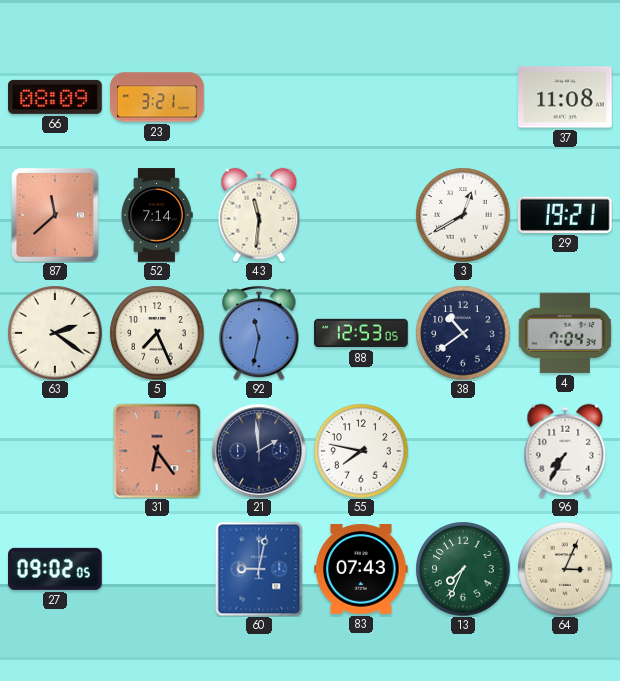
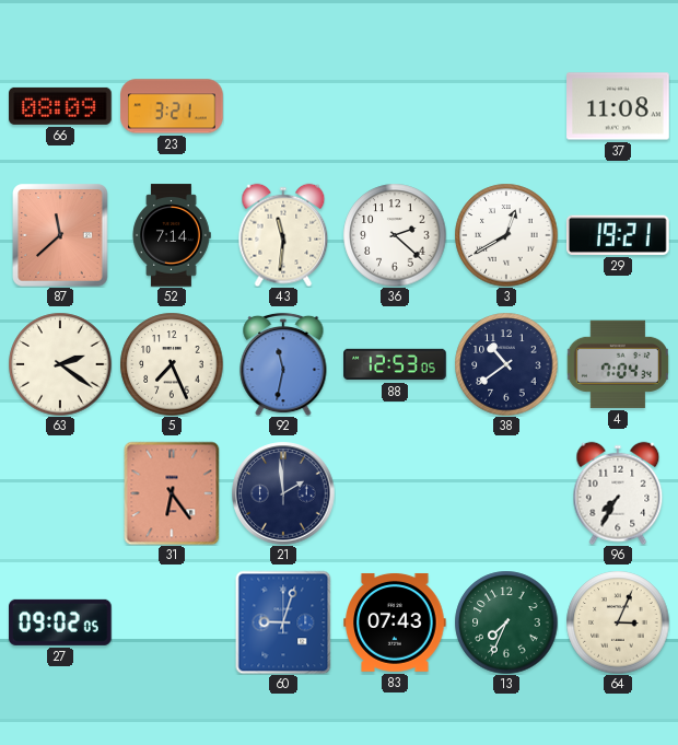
36: none -> 2:22 (395, 235)
55: 7:47 -> none (361, 451)
60: 9:02 -> 9:03 (283, 622)
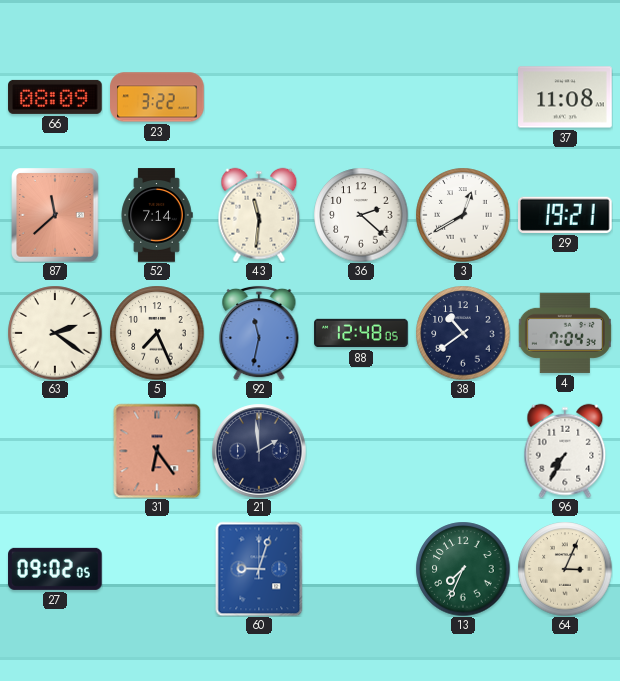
23: 3:21 -> 3:22 (157, 97)
88: 12:53 -> 12:48 (361, 333)
83: 07:43 -> none (395, 622)
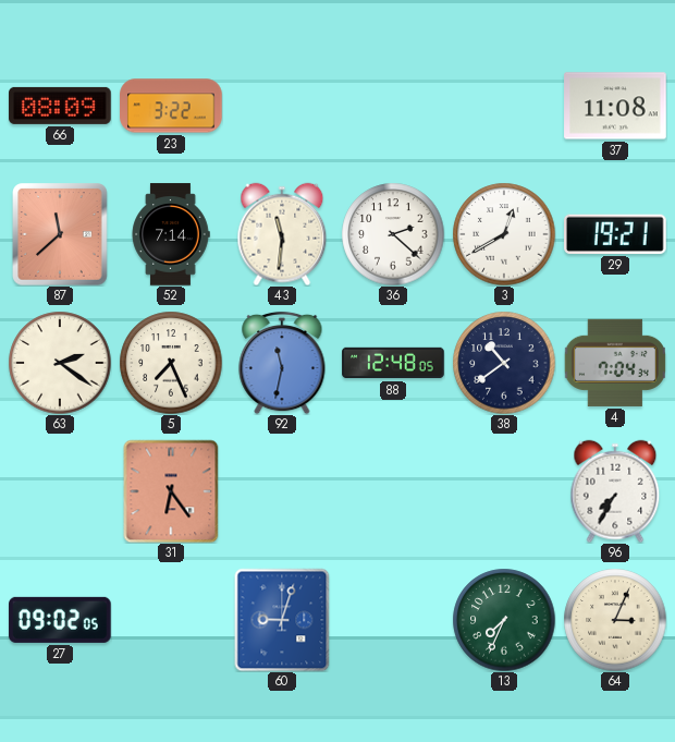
21: 1:59 -> none (259, 451)
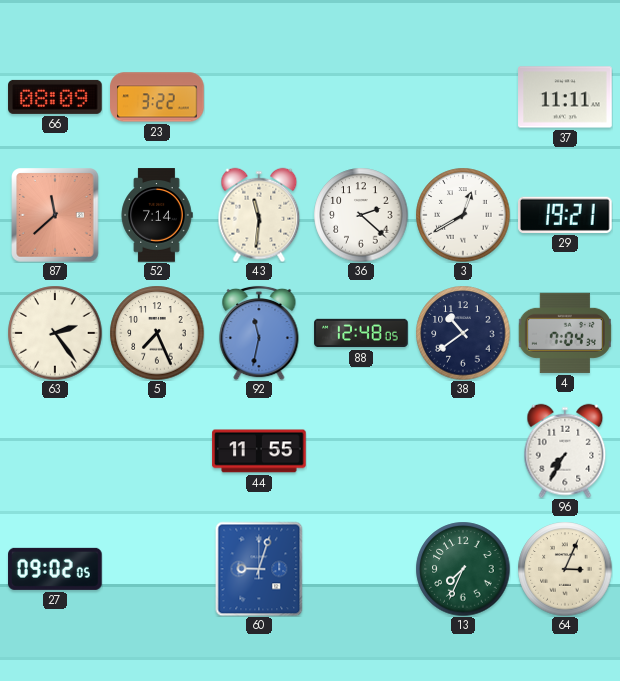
37: 11:08 -> 11:11 (565, 97)
63: 2:21 -> 2:24 (55, 333)
31: 6:24 -> none (171, 491)
44: none -> 11:55 (259, 451)
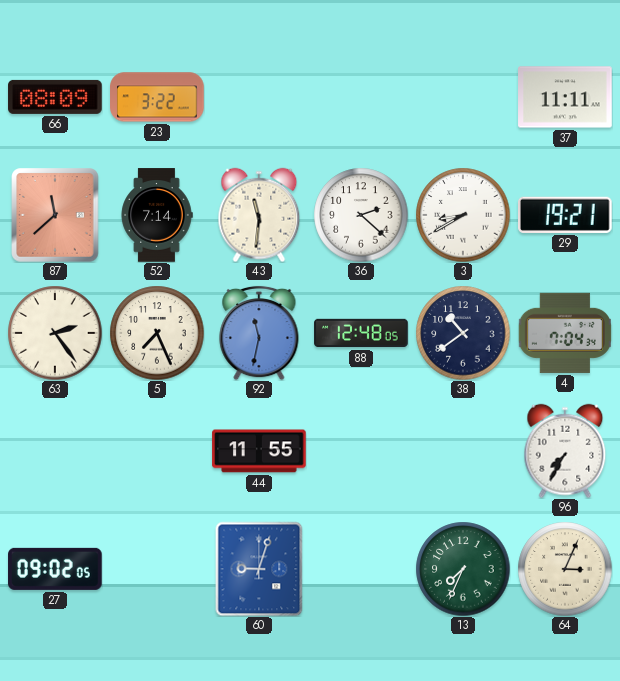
3: 12:40 -> 8:40 (463, 215)
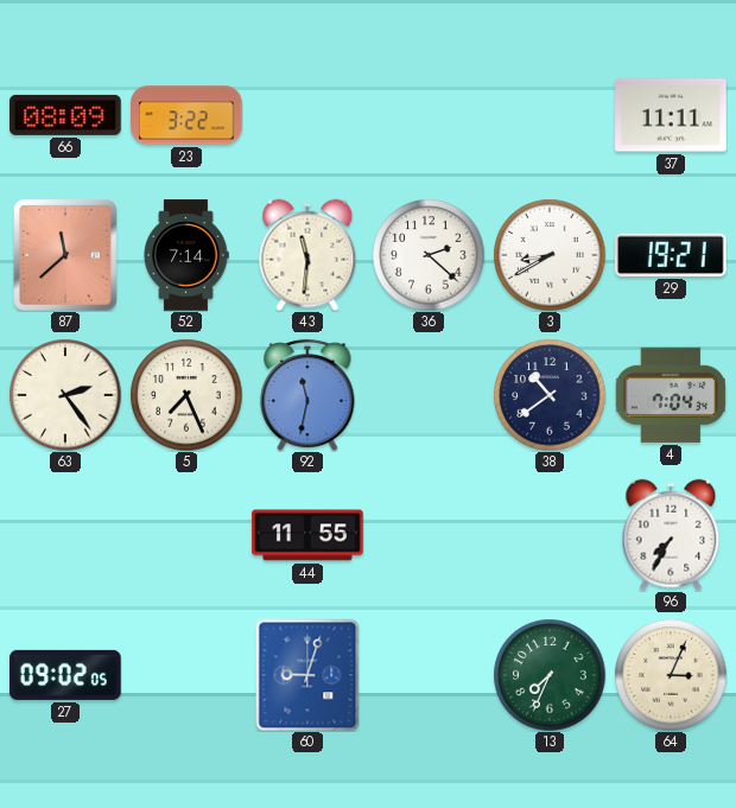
88: 12:48 -> none (361, 333)
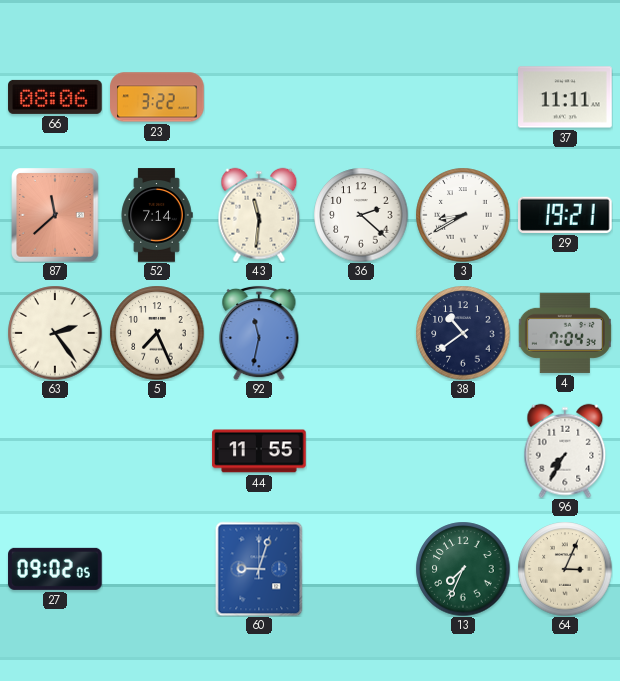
66: 08:09 -> 08:06 (55, 97)
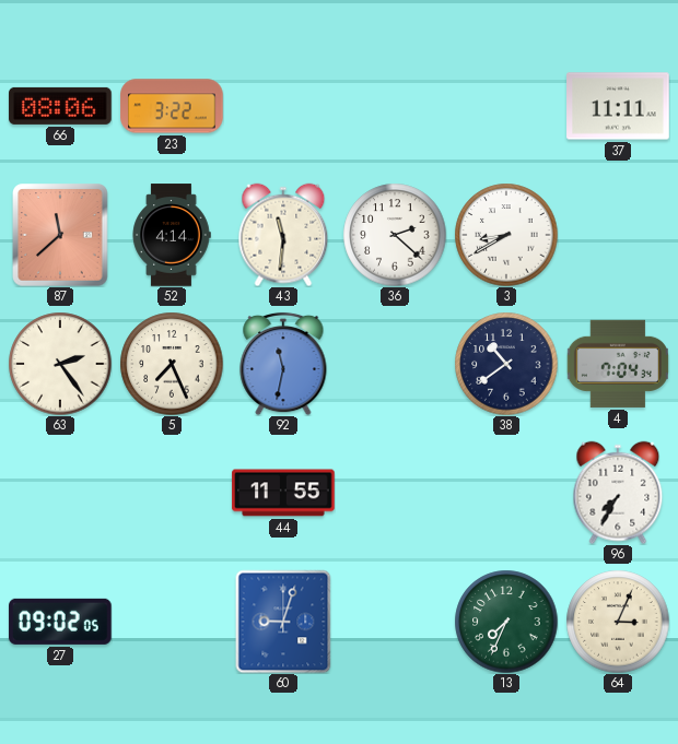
52: 7:14 -> 4:14 (172, 235)
29: 19:21 -> none (566, 215)
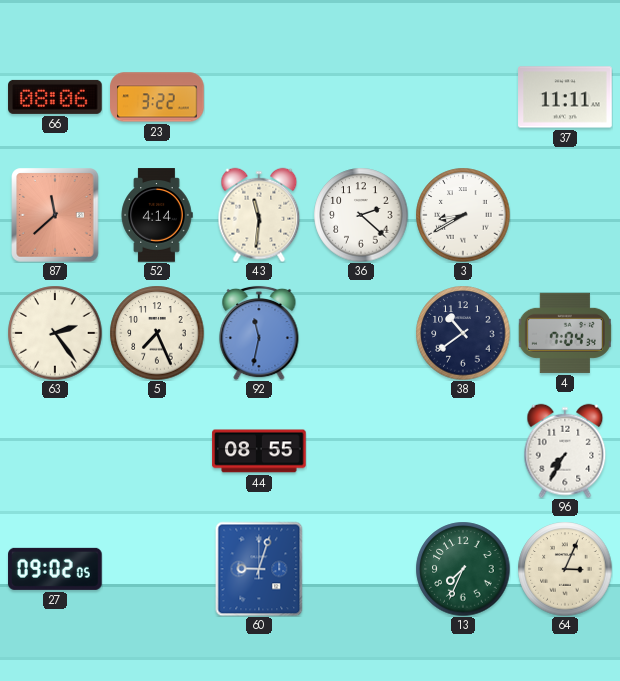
44: 11:55 -> 08:55 (259, 451)
